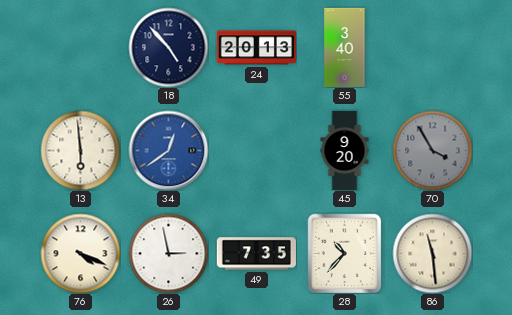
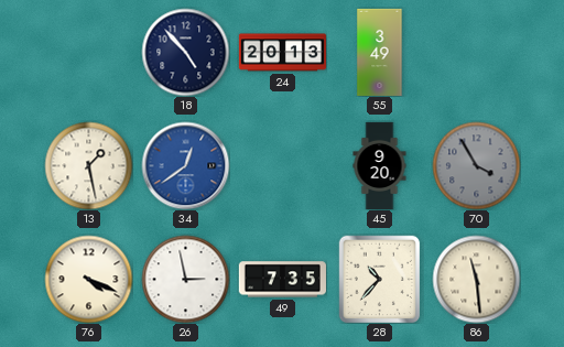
55: 3:40 -> 3:49 (380, 52)
13: 5:59 -> 1:28 (88, 165)
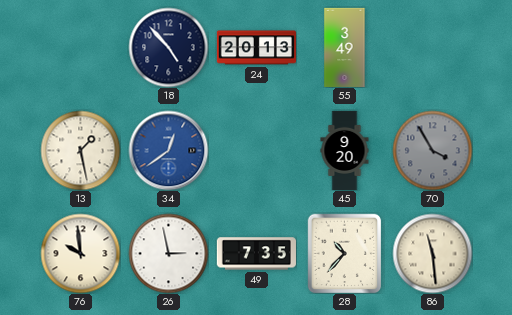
76: 4:19 -> 9:59 (80, 253)
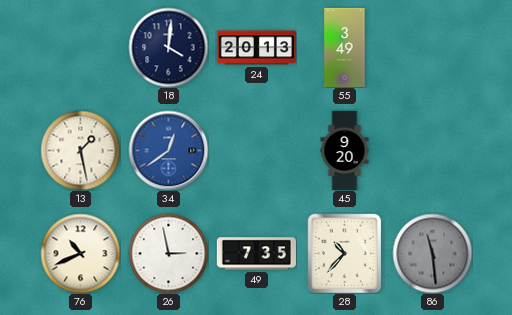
18: 4:53 -> 4:01 (168, 47)
70: 3:55 -> none (432, 150)
76: 9:59 -> 10:41 (80, 253)
86 dial: cream -> grey (432, 253)
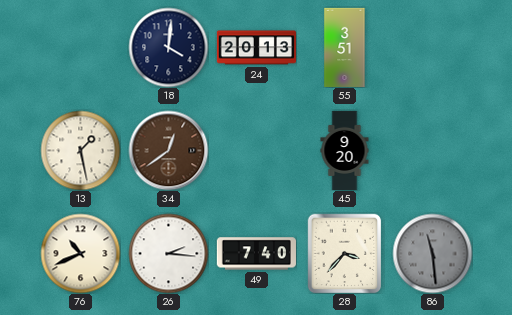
55: 3:49 -> 3:51 (345, 47)
34 dial: blue -> brown (168, 150)
26: 2:58 -> 2:16 (168, 253)
49: 7:35 -> 7:40 (256, 254)
28: 10:37 -> 3:37 (345, 253)
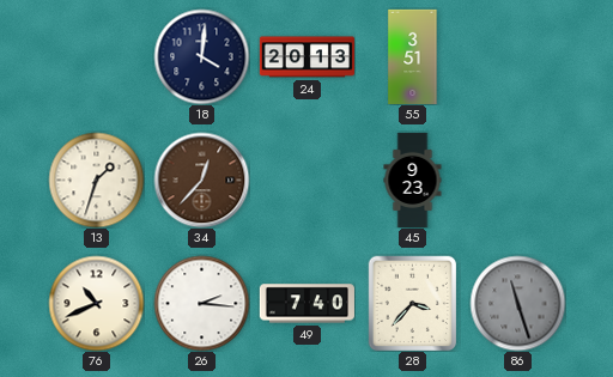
13: 1:28 -> 1:33 (96, 180)
34: 12:39 -> 12:37 (201, 180)
45: 9:20 -> 9:23 (413, 180)
86: 11:29 -> 11:27 (517, 303)
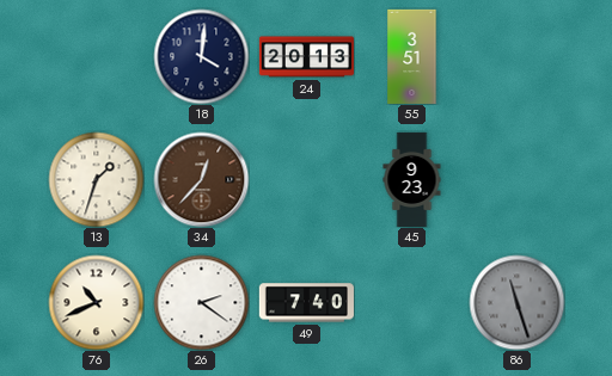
26: 2:16 -> 2:21 (201, 302)
28: 3:37 -> none (413, 303)
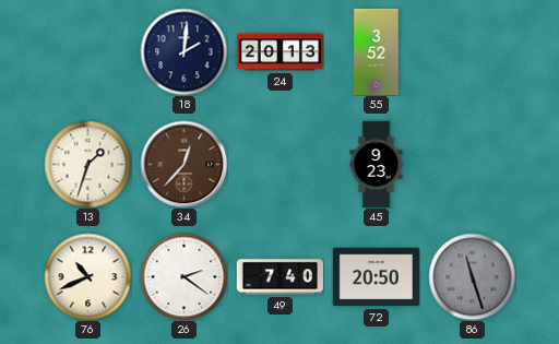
18: 4:01 -> 2:01 (183, 51)
55: 3:51 -> 3:52 (377, 51)
72: none -> 20:50 (376, 277)
